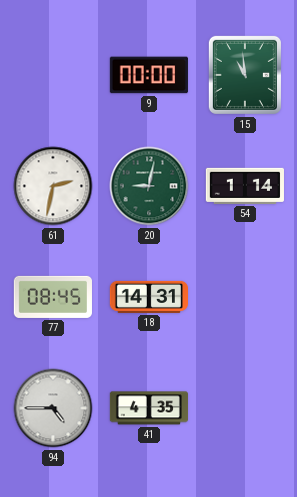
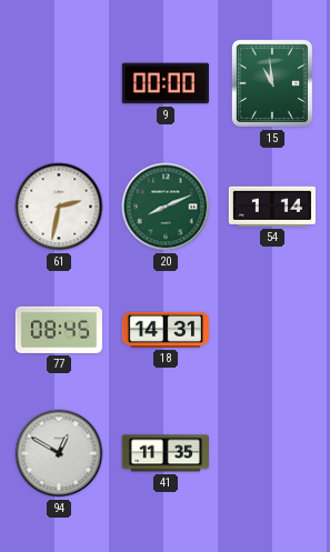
20: 9:02 -> 8:11 (166, 207)
94: 4:45 -> 12:50 (59, 453)
41: 4:35 -> 11:35 (166, 453)
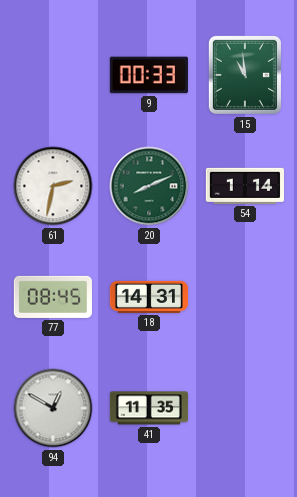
9: 00:00 -> 00:33 (149, 75)
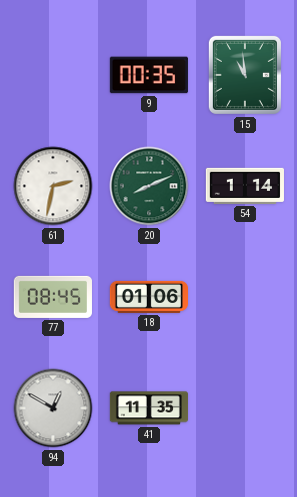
9: 00:33 -> 00:35 (149, 75)
18: 14:31 -> 01:06 (148, 297)
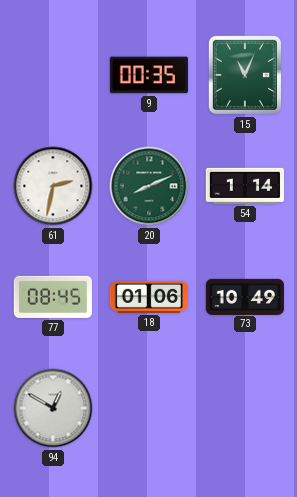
15: 10:59 -> 11:04 (245, 75)
73: none -> 10:49 (245, 296)
41: 11:35 -> none (149, 408)
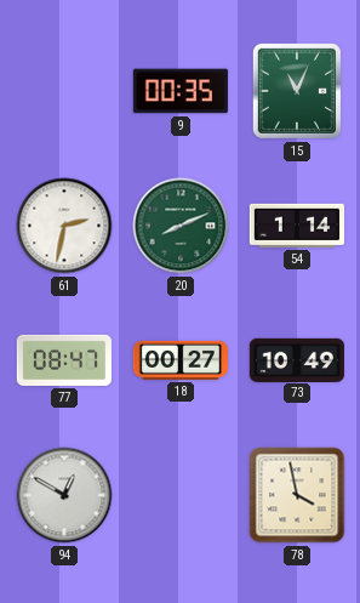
77: 08:45 -> 08:47 (64, 360)
18: 01:06 -> 00:27 (179, 360)
78: none -> 3:58 (297, 495)
